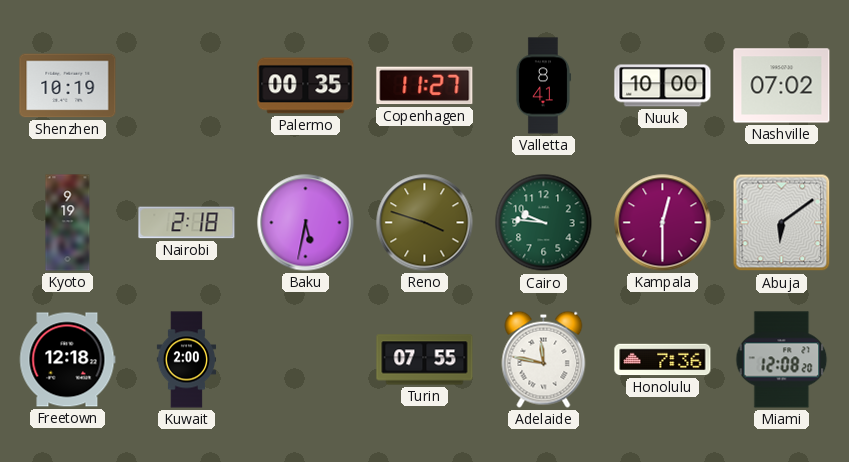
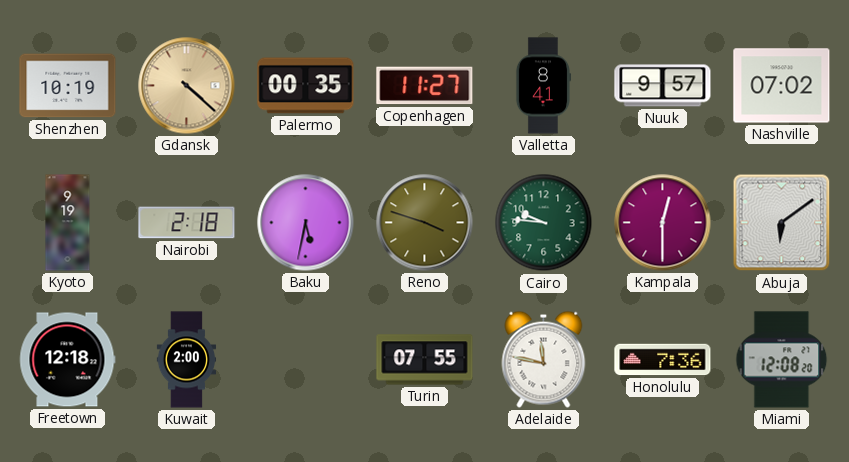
Gdansk: none -> 4:22 (187, 86)
Nuuk: 10:00 -> 9:57 (663, 86)
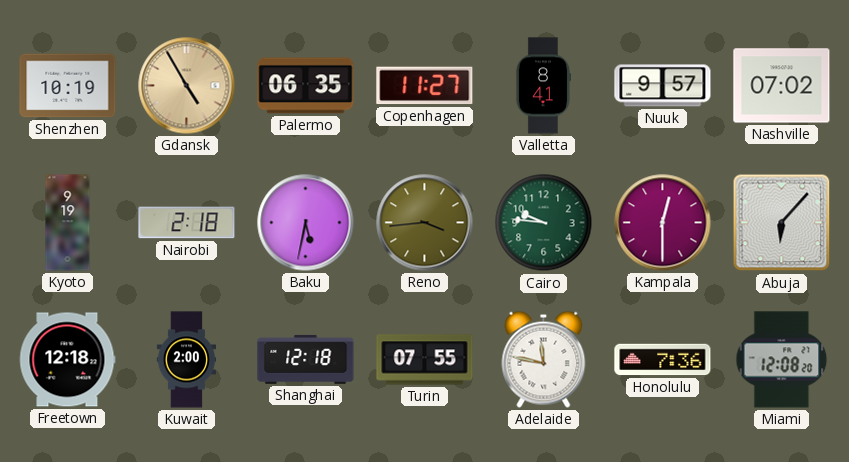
Gdansk: 4:22 -> 4:55 (187, 86)
Palermo: 00:35 -> 06:35 (306, 86)
Reno: 3:48 -> 3:44 (425, 223)
Abuja: 6:09 -> 6:07 (782, 223)
Shanghai: none -> 12:18 (306, 359)
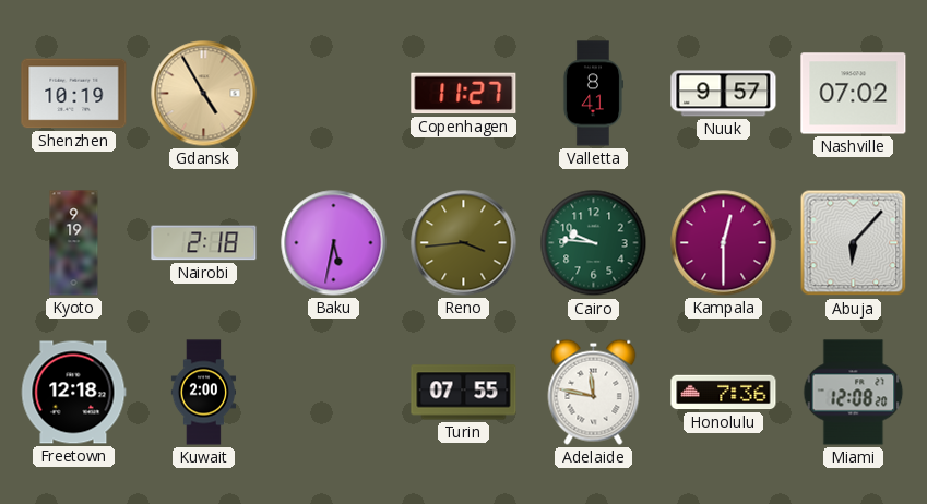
Palermo: 06:35 -> none (306, 86)
Shanghai: 12:18 -> none (306, 359)
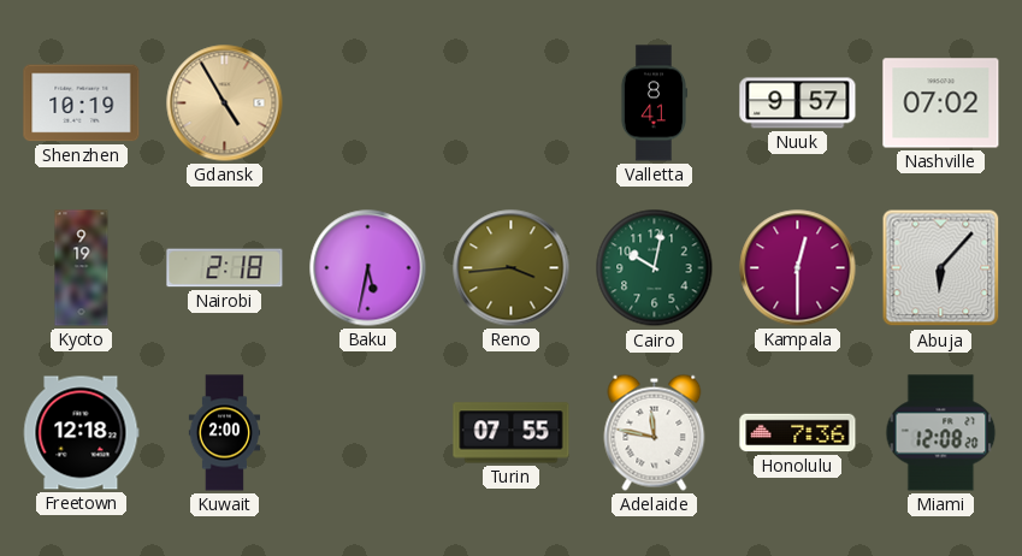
Copenhagen: 11:27 -> none (464, 94)
Cairo: 9:46 -> 10:02 (655, 268)
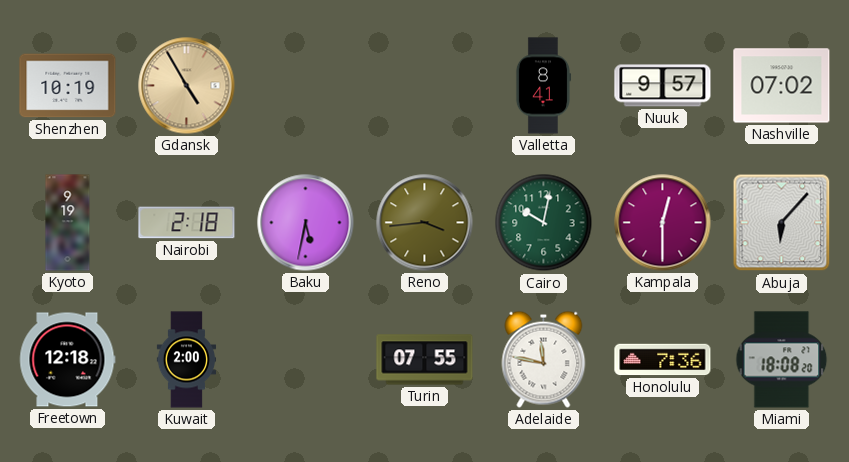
Miami: 12:08 -> 18:08 (782, 360)
